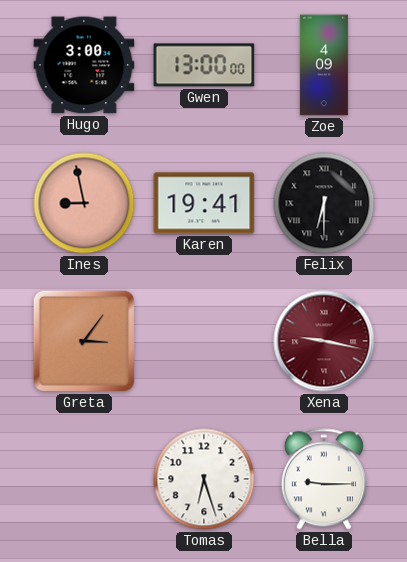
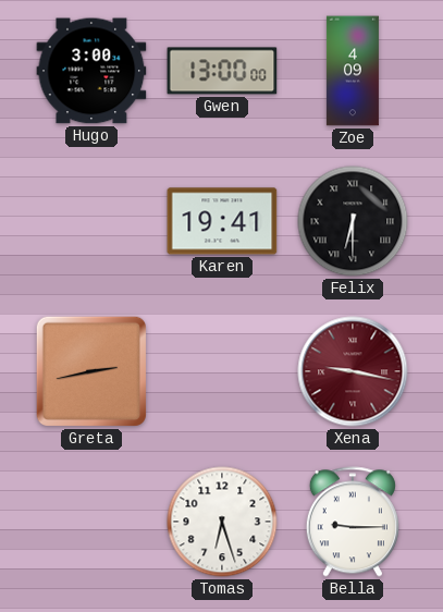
Ines: 8:58 -> none (84, 203)
Greta: 3:06 -> 2:43 (91, 371)
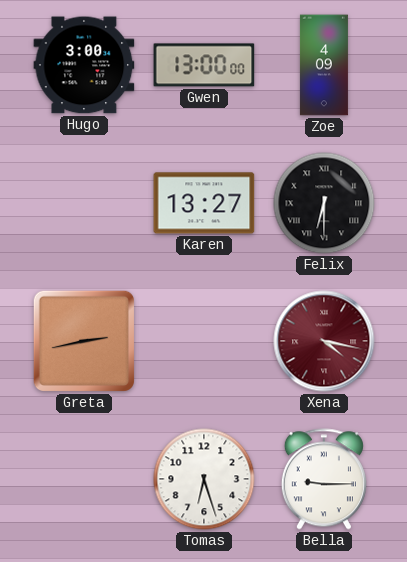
Karen: 19:41 -> 13:27 (204, 203)
Xena: 9:17 -> 4:17 (324, 341)
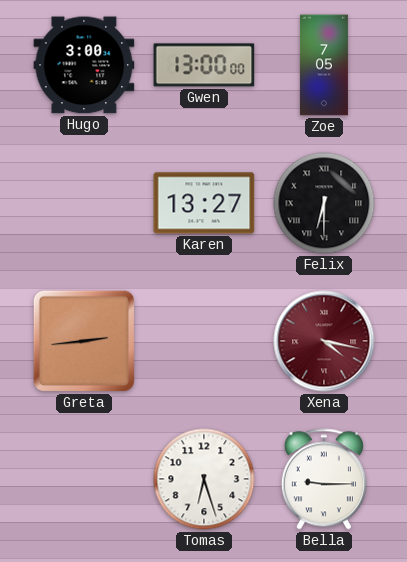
Zoe: 4:09 -> 7:05 (324, 65)
Greta: 2:43 -> 2:44 (84, 341)
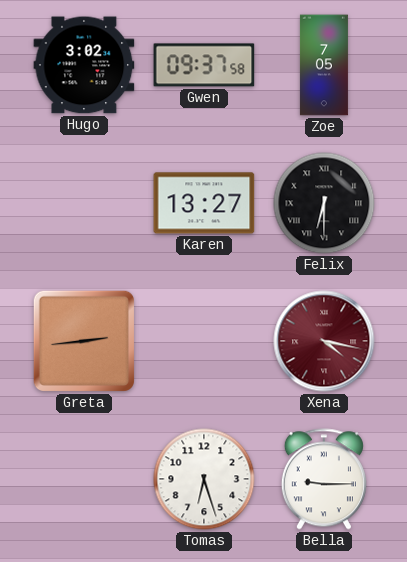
Hugo: 3:00 -> 3:02 (84, 65)
Gwen: 13:00 -> 09:37 (204, 65)
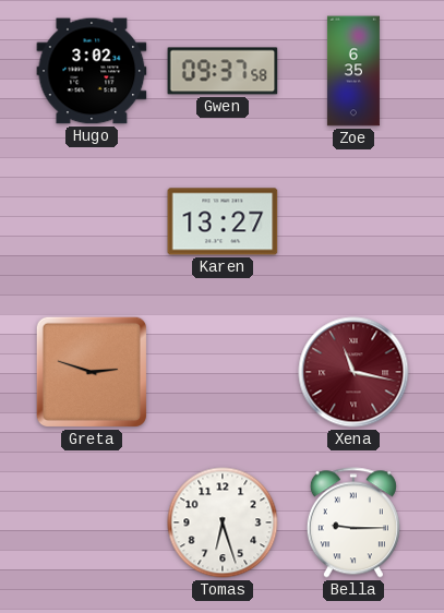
Zoe: 7:05 -> 6:35 (353, 71)
Felix: 6:30 -> none (324, 203)
Greta: 2:44 -> 2:48 (92, 372)
Xena: 4:17 -> 11:17 (353, 372)
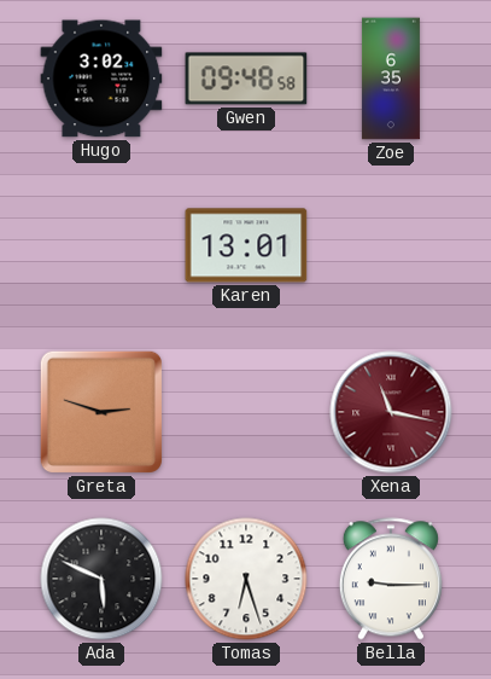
Gwen: 09:37 -> 09:48 (246, 79)
Karen: 13:27 -> 13:01 (246, 245)
Ada: none -> 5:49 (101, 579)
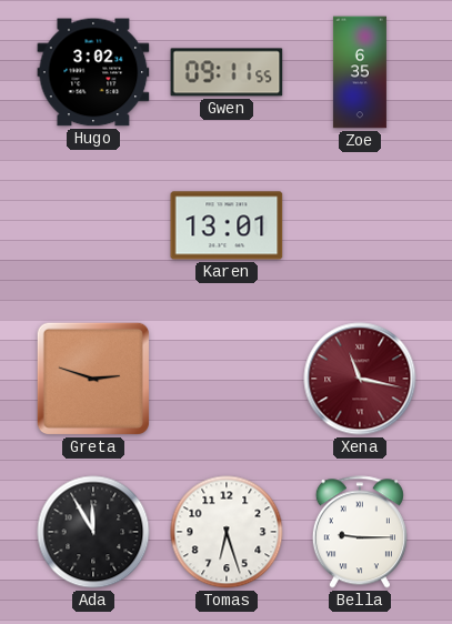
Gwen: 09:48 -> 09:11 (227, 72)
Ada: 5:49 -> 11:55 (93, 532)
